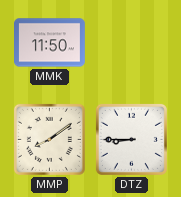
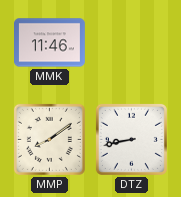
MMK: 11:50 -> 11:46 (50, 43)
DTZ: 8:45 -> 8:43 (131, 139)
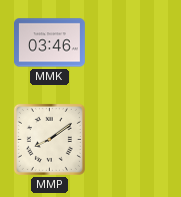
MMK: 11:46 -> 03:46 (50, 43)
DTZ: 8:43 -> none (131, 139)
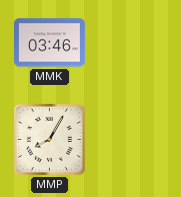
MMP: 8:09 -> 8:05 (49, 139)
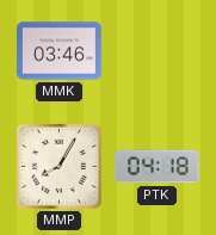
PTK: none -> 04:18 (156, 167)
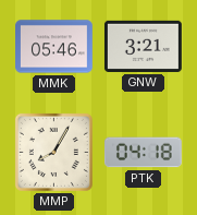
MMK: 03:46 -> 05:46 (54, 47)
GNW: none -> 3:21 (143, 46)
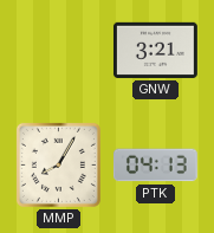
MMK: 05:46 -> none (54, 47)
PTK: 04:18 -> 04:13 (155, 166)
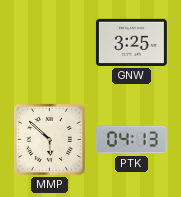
GNW: 3:21 -> 3:25 (131, 42)
MMP: 8:05 -> 5:52 (49, 139)
